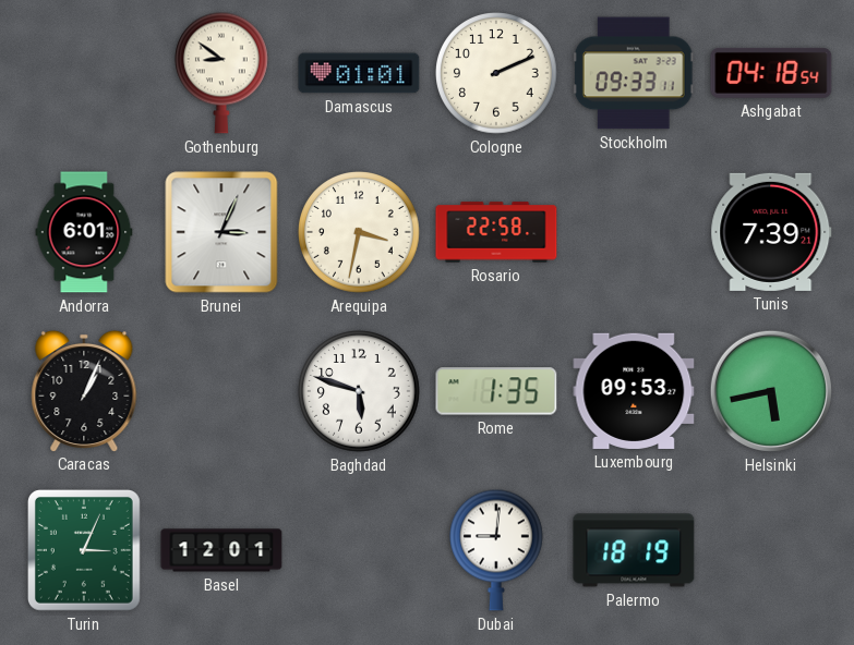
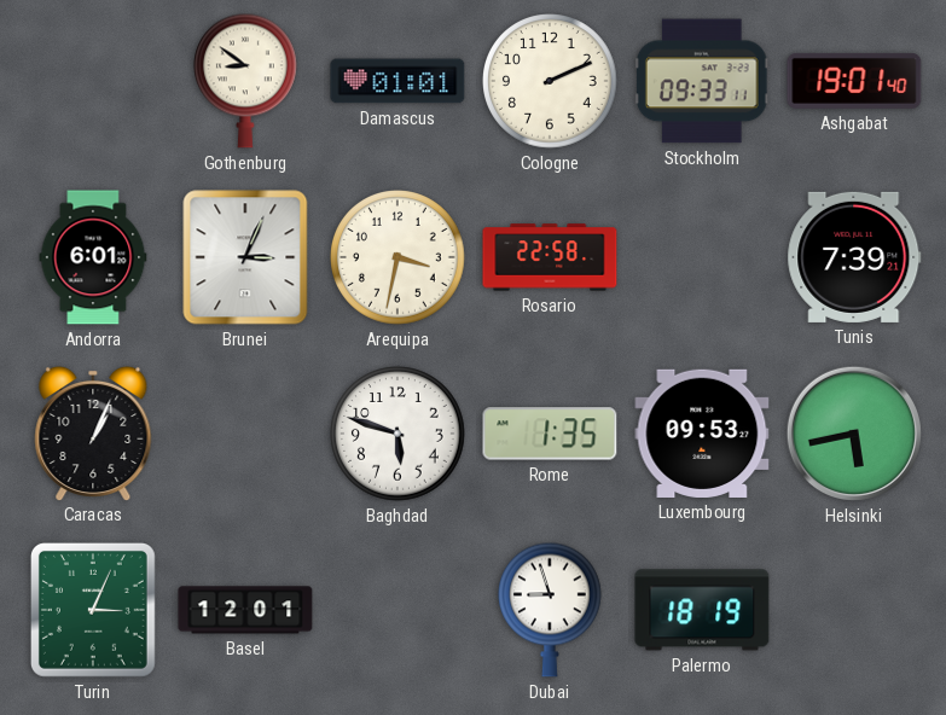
Ashgabat: 04:18 -> 19:01 (854, 81)
Dubai: 9:01 -> 8:57 (551, 610)
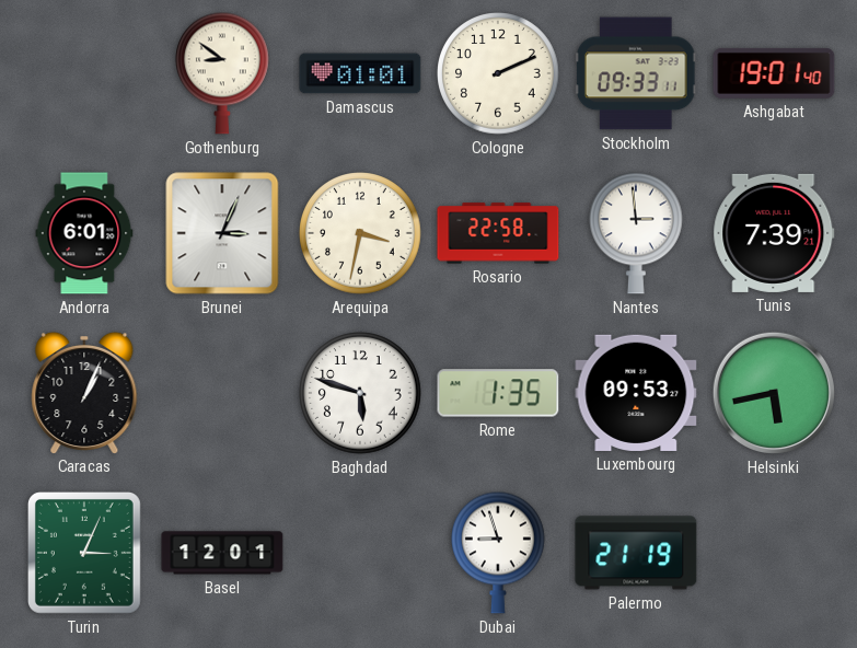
Nantes: none -> 2:59 (637, 233)
Palermo: 18:19 -> 21:19 (636, 553)
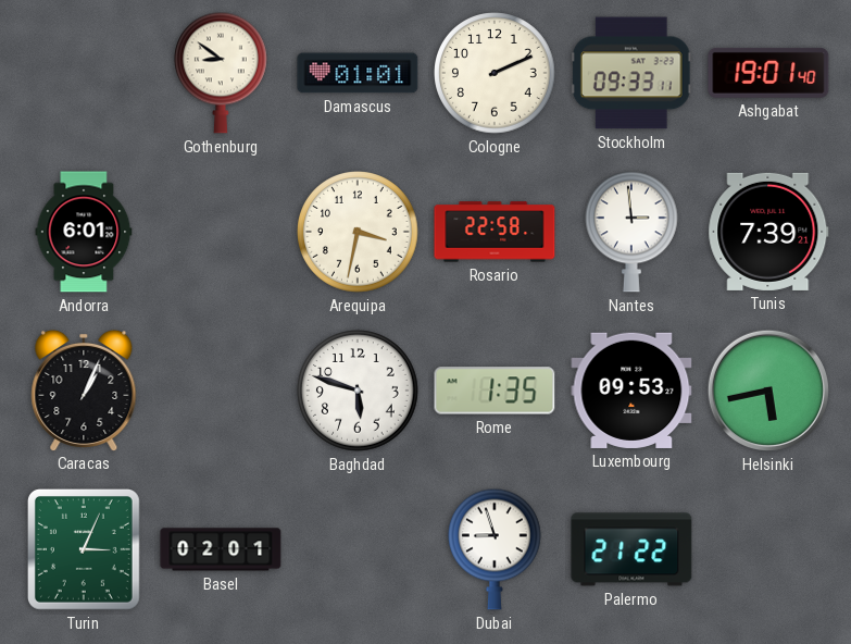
Brunei: 3:04 -> none (222, 233)
Basel: 12:01 -> 02:01 (221, 549)
Palermo: 21:19 -> 21:22 (631, 549)
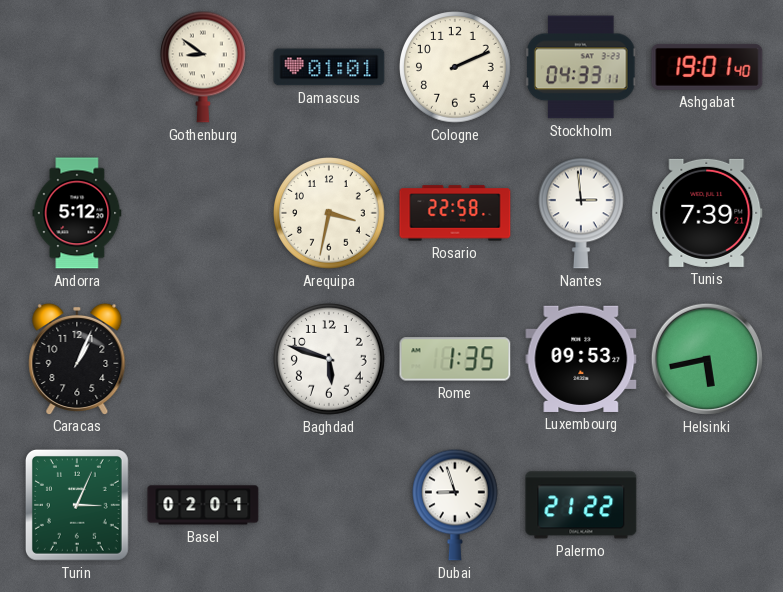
Stockholm: 09:33 -> 04:33 (581, 67)
Andorra: 6:01 -> 5:12 (77, 213)
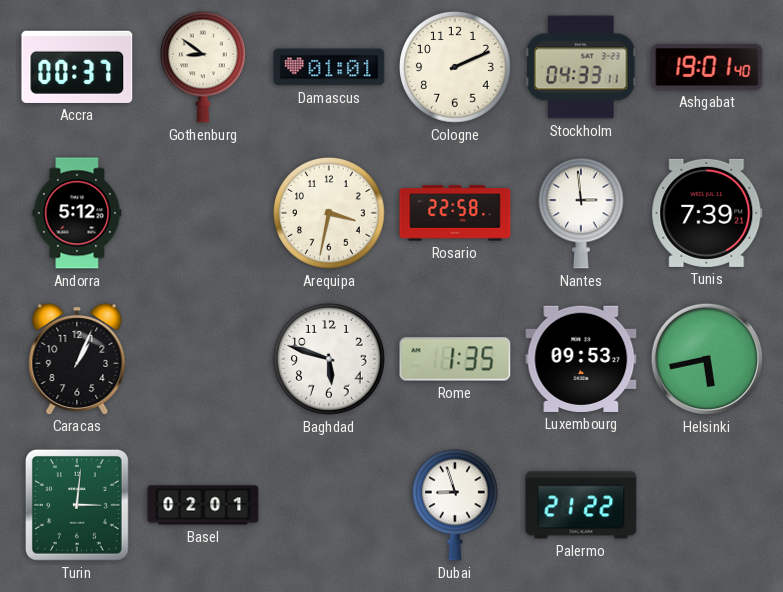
Accra: none -> 00:37 (77, 67)
Turin: 3:04 -> 3:01 (77, 505)
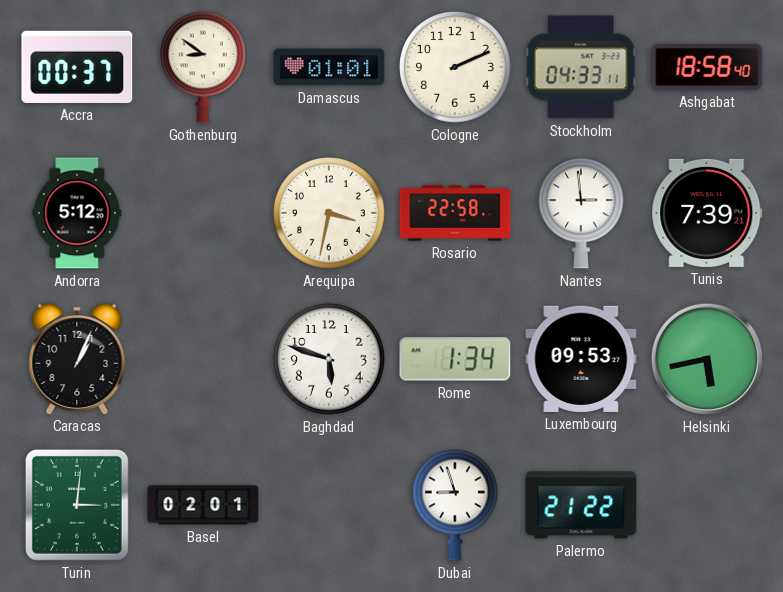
Ashgabat: 19:01 -> 18:58 (707, 67)
Rome: 1:35 -> 1:34 (455, 359)
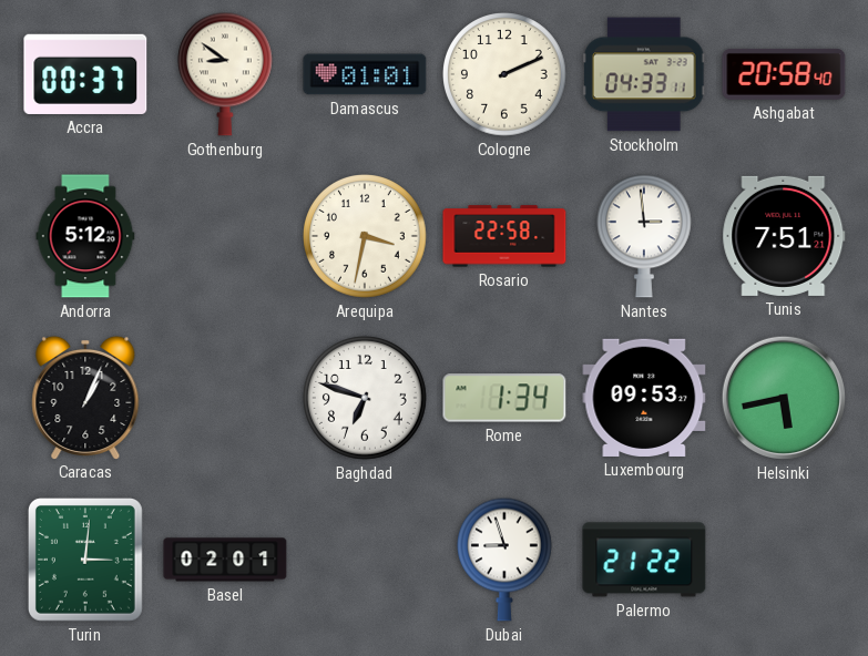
Ashgabat: 18:58 -> 20:58 (784, 74)
Tunis: 7:39 -> 7:51 (784, 236)
Baghdad: 5:48 -> 6:48 (365, 398)
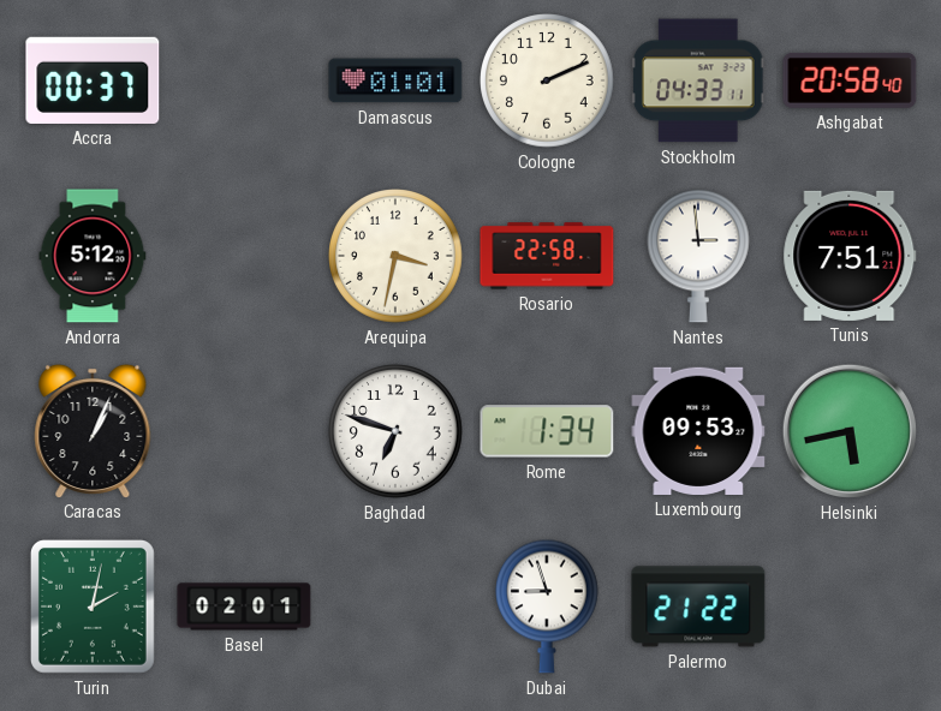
Gothenburg: 8:51 -> none (226, 74)
Turin: 3:01 -> 2:02 (93, 607)
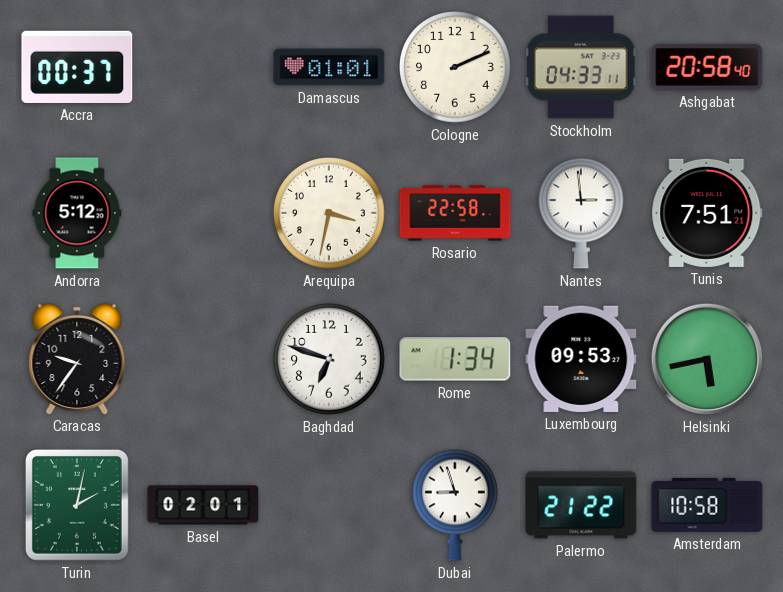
Caracas: 1:04 -> 9:36 (77, 358)
Amsterdam: none -> 10:58 (707, 505)
